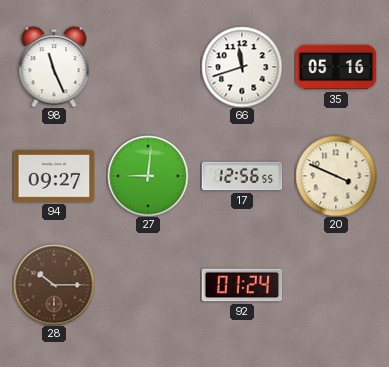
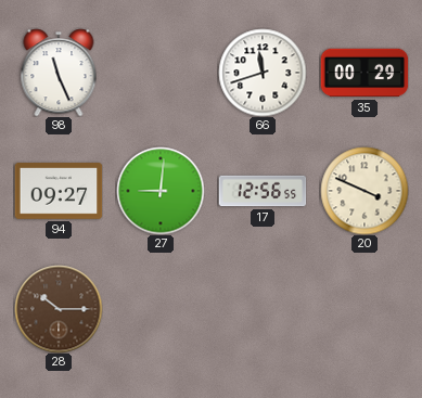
35: 05:16 -> 00:29 (365, 73)
92: 01:24 -> none (242, 285)
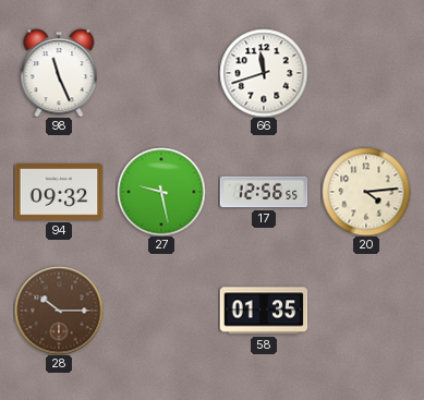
35: 00:29 -> none (365, 73)
94: 09:27 -> 09:32 (59, 192)
27: 9:01 -> 9:28 (161, 192)
20: 3:49 -> 4:14 (366, 192)
58: none -> 01:35 (264, 311)
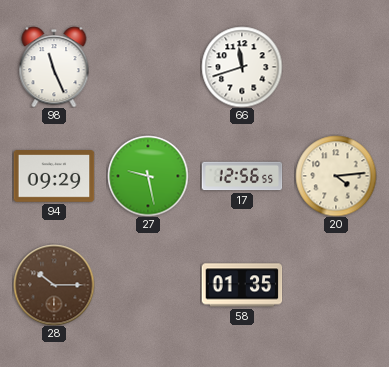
94: 09:32 -> 09:29 (54, 176)
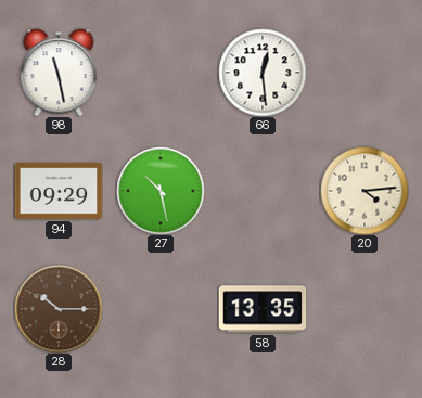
98: 11:26 -> 11:28 (59, 73)
66: 11:42 -> 12:29 (263, 73)
27: 9:28 -> 10:28 (161, 191)
17: 12:56 -> none (242, 176)
58: 01:35 -> 13:35 (263, 309)
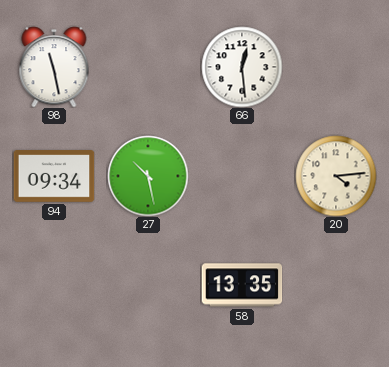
94: 09:29 -> 09:34 (54, 176)
28: 10:15 -> none (59, 309)
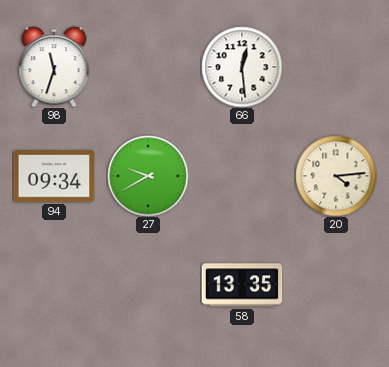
98: 11:28 -> 11:33 (54, 67)
27: 10:28 -> 9:40 (148, 176)
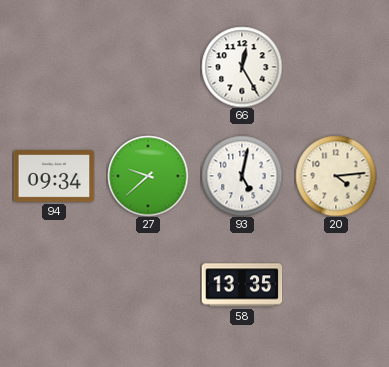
98: 11:33 -> none (54, 67)
66: 12:29 -> 12:25 (242, 67)
27: 9:40 -> 9:38 (148, 176)
93: none -> 5:02 (242, 176)
